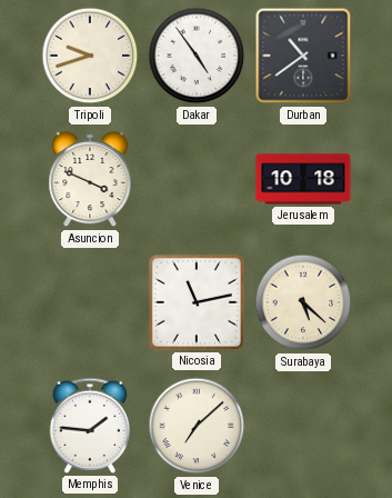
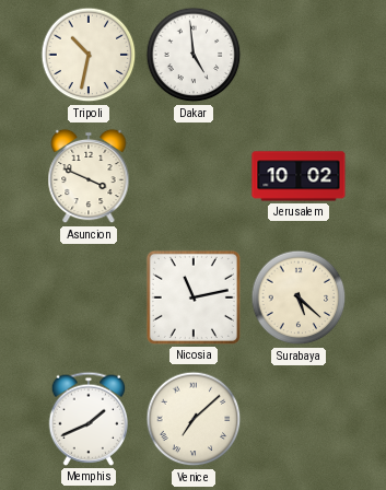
Tripoli: 9:42 -> 10:32 (89, 55)
Dakar: 4:54 -> 4:59 (194, 55)
Durban: 10:39 -> none (303, 56)
Jerusalem: 10:18 -> 10:02 (299, 176)
Memphis: 1:46 -> 1:41 (89, 419)
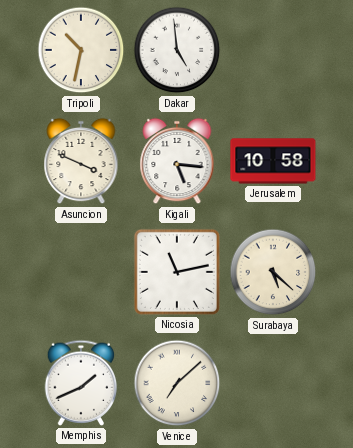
Kigali: none -> 5:16 (177, 161)
Jerusalem: 10:02 -> 10:58 (273, 161)
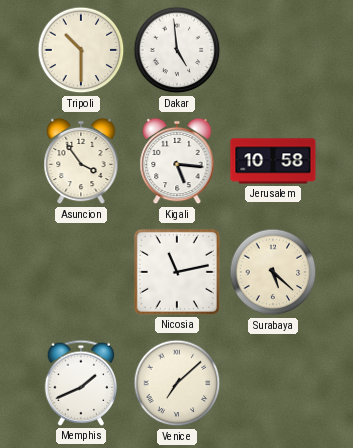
Tripoli: 10:32 -> 10:30 (81, 50)
Asuncion: 3:49 -> 3:54 (81, 161)
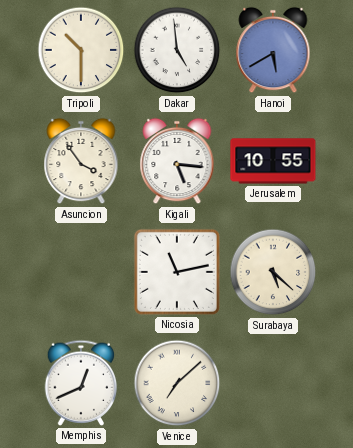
Hanoi: none -> 5:40 (273, 50)
Jerusalem: 10:58 -> 10:55 (273, 161)
Memphis: 1:41 -> 12:41 (81, 383)
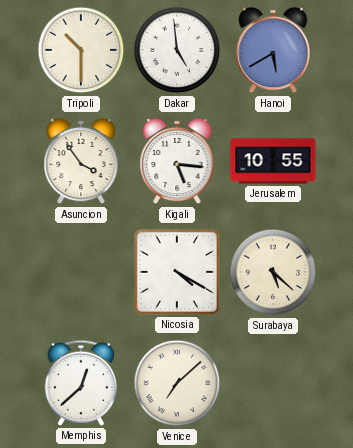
Nicosia: 11:13 -> 4:20 (177, 272)
Memphis: 12:41 -> 12:38 (81, 383)
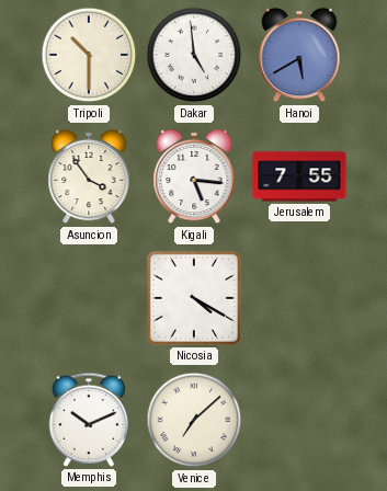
Jerusalem: 10:55 -> 7:55 (299, 176)
Surabaya: 5:22 -> none (273, 272)
Memphis: 12:38 -> 10:11 (89, 420)
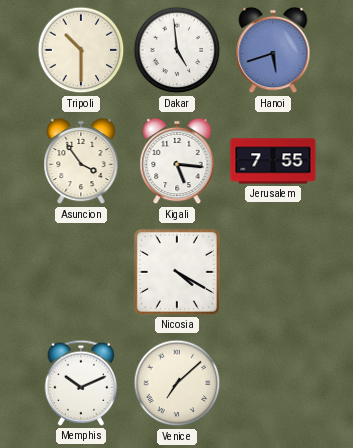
Hanoi: 5:40 -> 5:42 (273, 50)
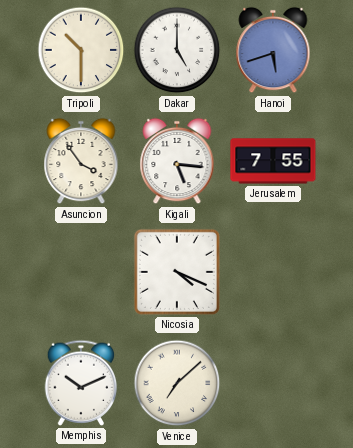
Dakar: 4:59 -> 5:00 (177, 50)
Nicosia: 4:20 -> 4:19 (177, 272)
